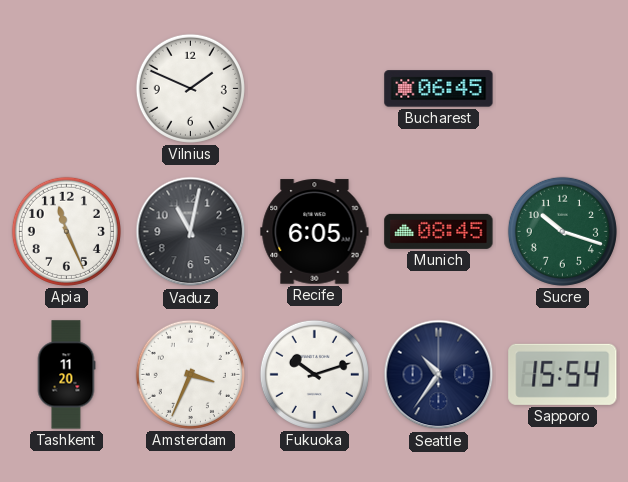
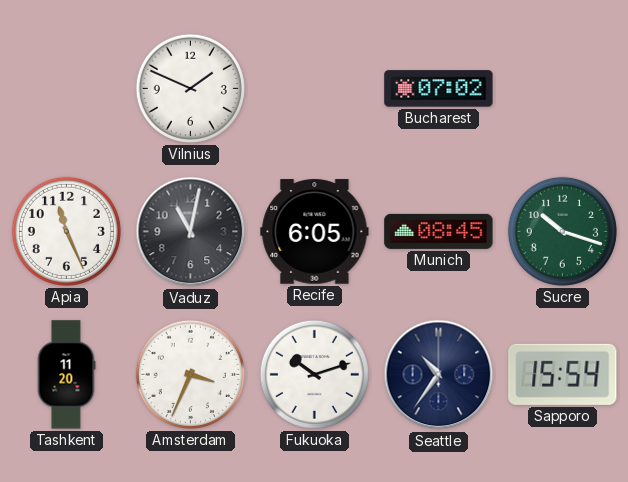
Bucharest: 06:45 -> 07:02 (439, 89)
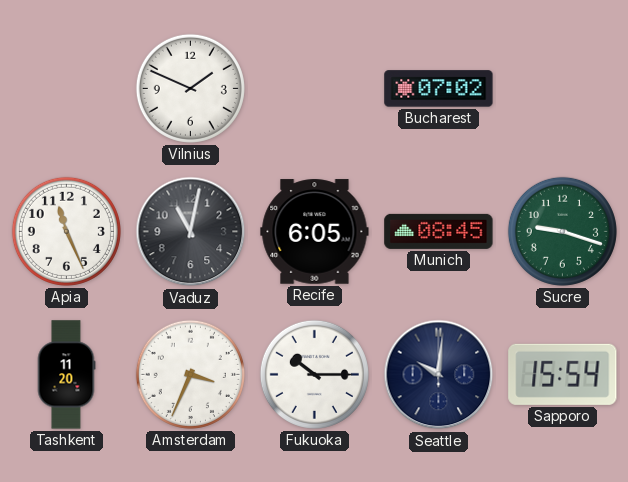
Sucre: 10:18 -> 9:18 (562, 231)
Fukuoka: 10:12 -> 10:15 (314, 374)
Seattle: 10:36 -> 10:01 (439, 375)
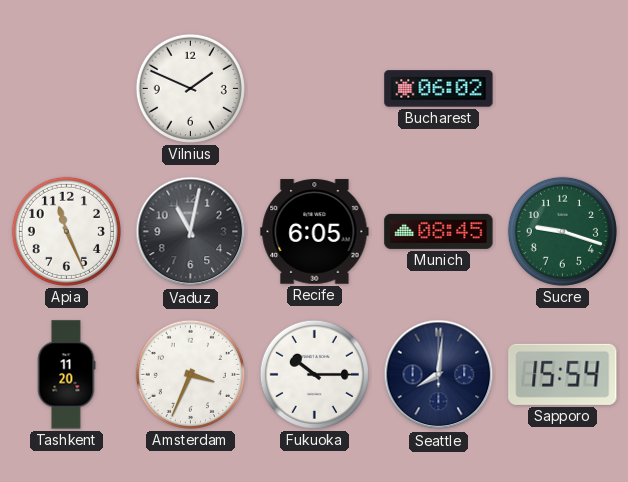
Bucharest: 07:02 -> 06:02 (439, 89)
Seattle: 10:01 -> 8:01 (439, 375)
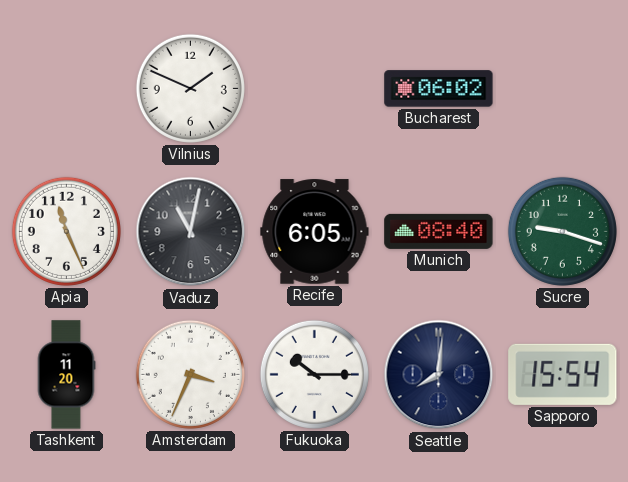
Munich: 08:45 -> 08:40 (439, 231)
